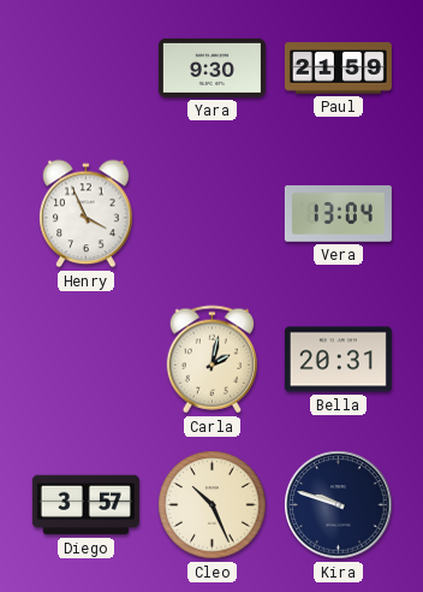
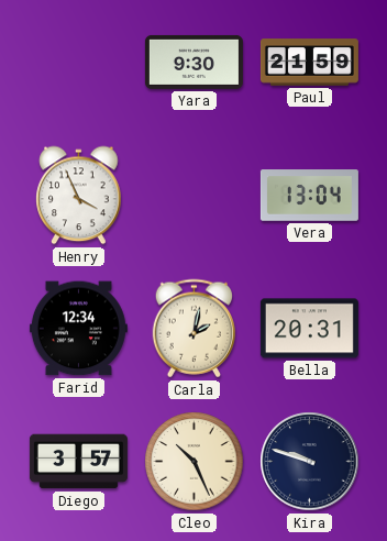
Farid: none -> 12:34 (78, 329)
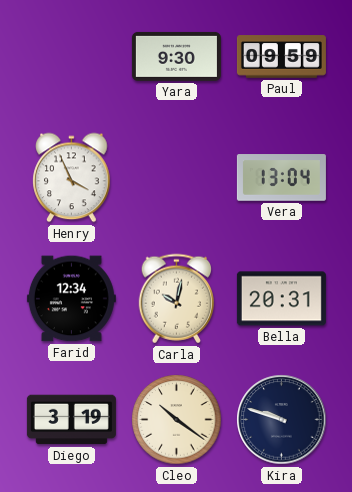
Paul: 21:59 -> 09:59 (281, 57)
Carla: 2:02 -> 10:02 (176, 299)
Diego: 3:57 -> 3:19 (71, 420)
Cleo: 10:26 -> 10:21 (177, 420)
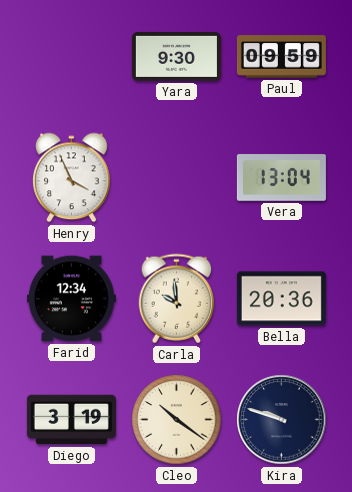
Carla: 10:02 -> 9:59 (176, 299)
Bella: 20:31 -> 20:36 (281, 299)
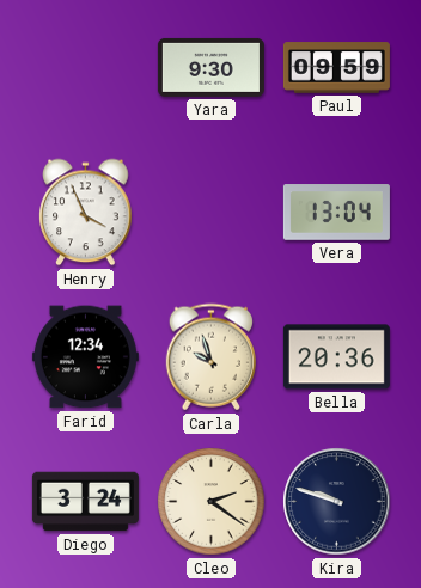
Carla: 9:59 -> 9:57 (210, 357)
Diego: 3:19 -> 3:24 (85, 502)
Cleo: 10:21 -> 2:21 (212, 502)
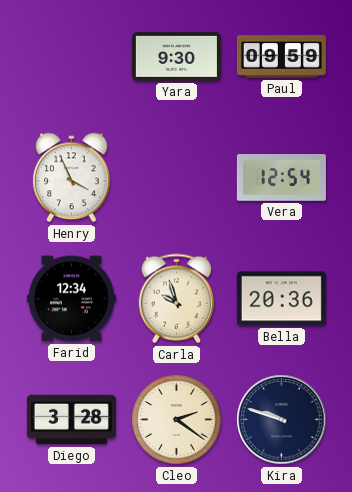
Vera: 13:04 -> 12:54 (281, 178)
Diego: 3:24 -> 3:28 (71, 420)
